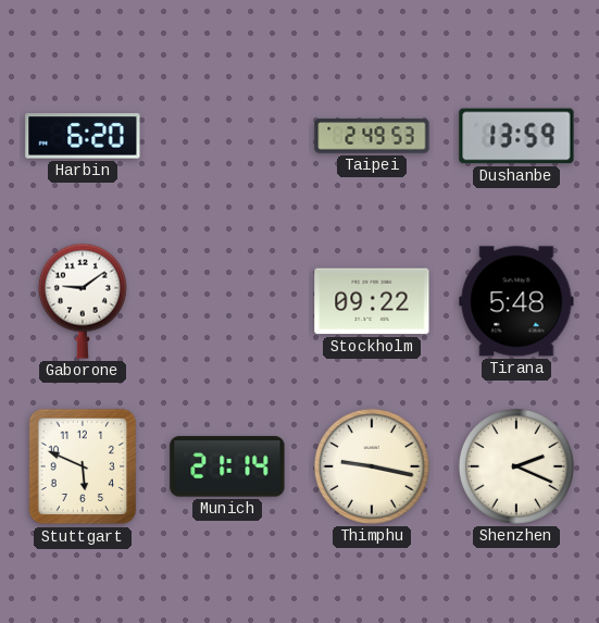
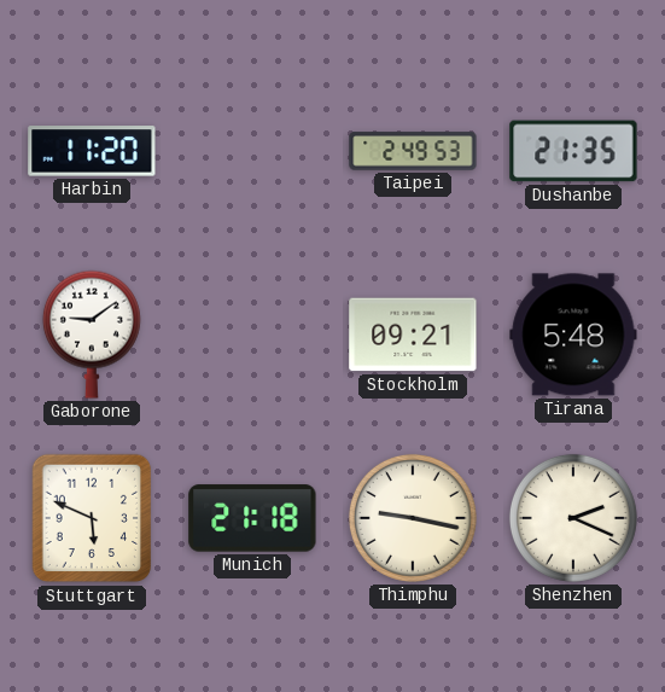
Harbin: 6:20 -> 11:20 (92, 151)
Dushanbe: 13:59 -> 21:35 (573, 151)
Stockholm: 09:22 -> 09:21 (413, 335)
Munich: 21:14 -> 21:18 (252, 518)
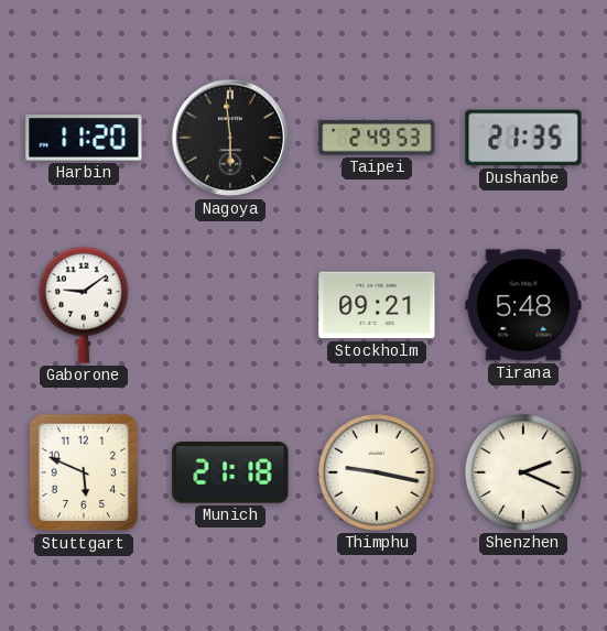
Nagoya: none -> 5:59 (230, 138)
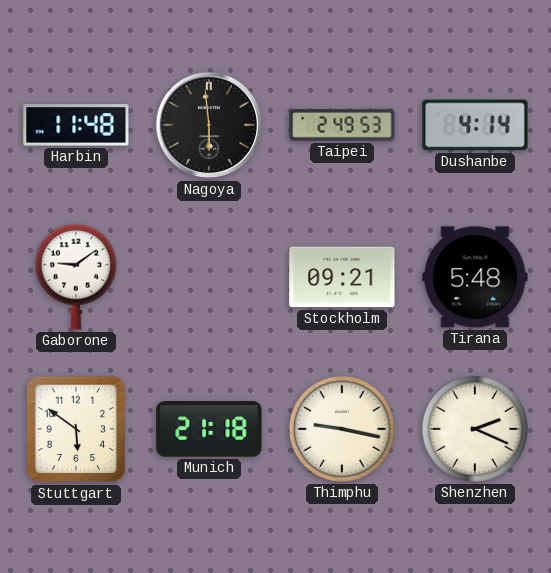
Harbin: 11:20 -> 11:48 (76, 125)
Dushanbe: 21:35 -> 4:14 (475, 125)
Stuttgart: 5:49 -> 5:51 (76, 429)
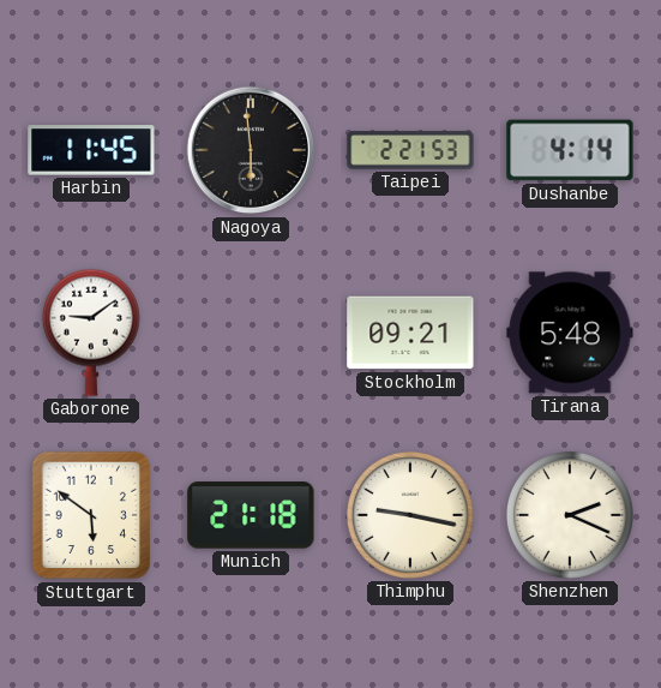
Harbin: 11:48 -> 11:45 (91, 150)
Taipei: 2:49 -> 2:21 (410, 150)
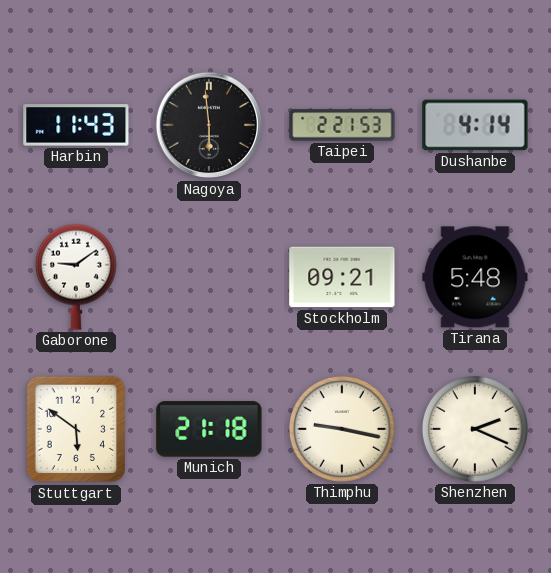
Harbin: 11:45 -> 11:43 (76, 125)
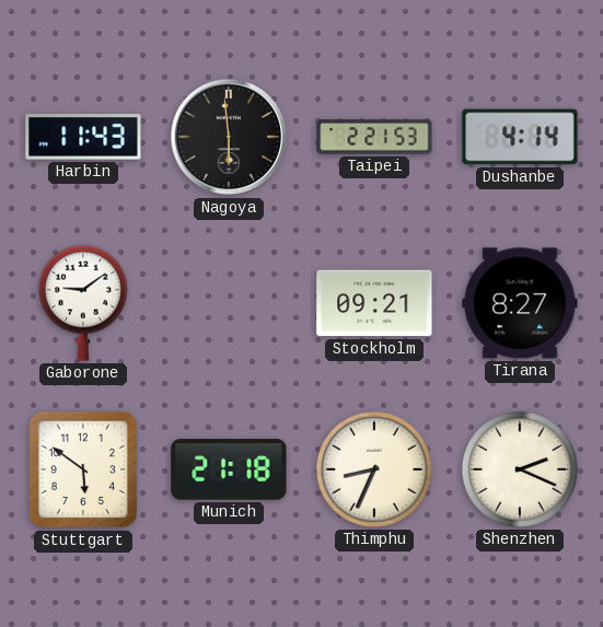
Tirana: 5:48 -> 8:27 (520, 303)
Thimphu: 9:17 -> 8:34 (374, 469)
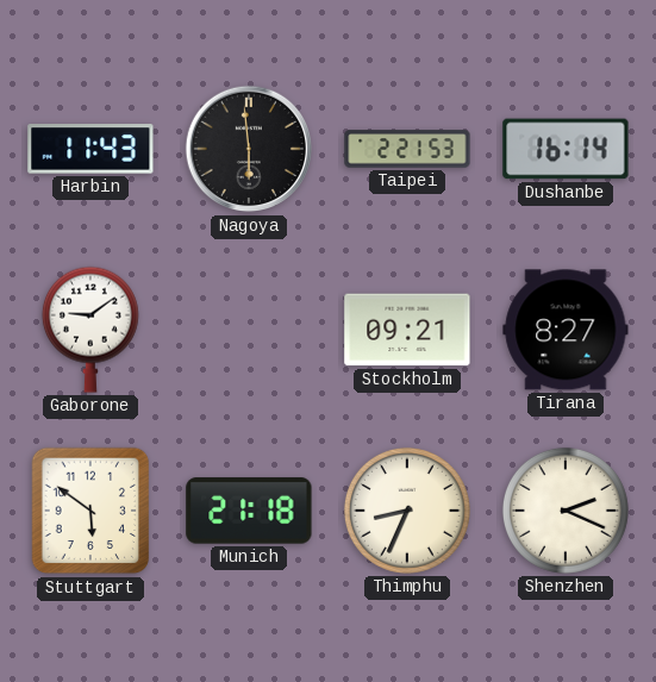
Dushanbe: 4:14 -> 16:14 (566, 149)
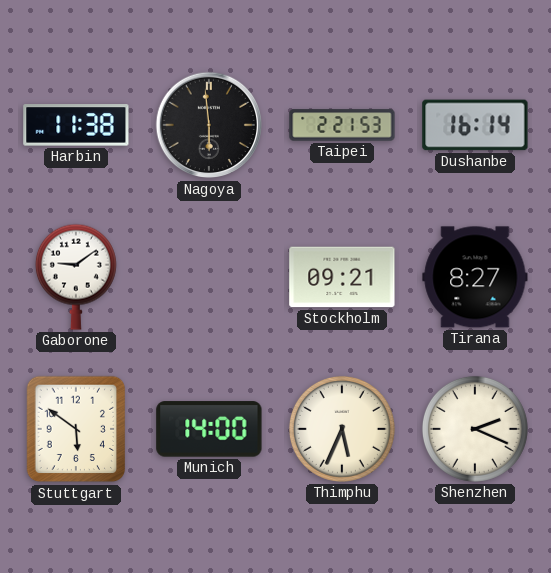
Harbin: 11:43 -> 11:38 (76, 125)
Munich: 21:18 -> 14:00 (209, 429)
Thimphu: 8:34 -> 5:34 (342, 429)
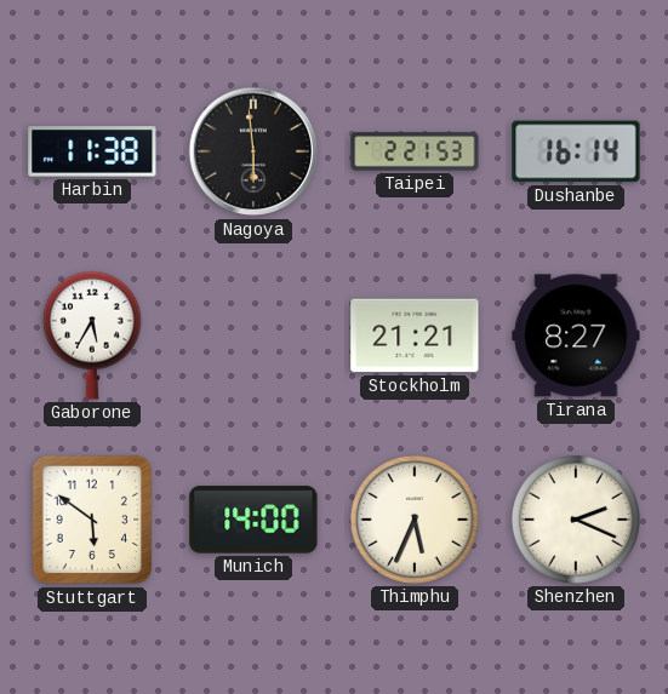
Gaborone: 9:09 -> 5:35 (92, 335)
Stockholm: 09:21 -> 21:21 (415, 335)
